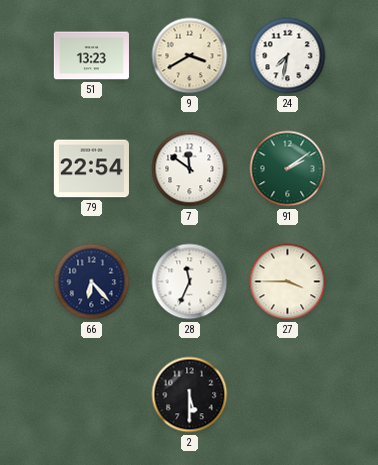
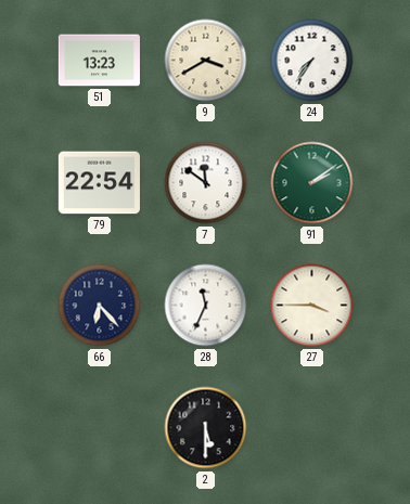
24: 7:32 -> 7:36 (312, 61)
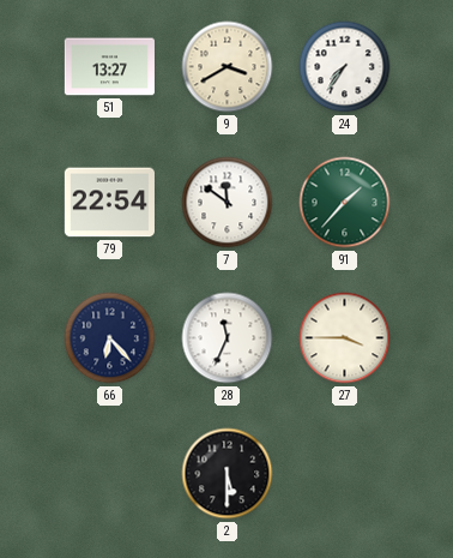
51: 13:23 -> 13:27 (109, 67)
91: 2:09 -> 1:37 (345, 203)
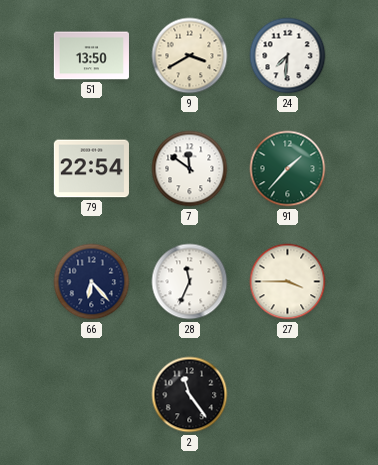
51: 13:27 -> 13:50 (91, 56)
24: 7:36 -> 7:31 (288, 56)
2: 5:30 -> 11:24 (190, 395)
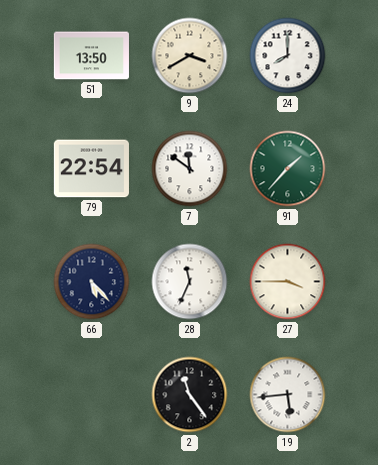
24: 7:31 -> 8:00 (288, 56)
66: 6:23 -> 5:23 (92, 282)
19: none -> 5:44 (288, 395)
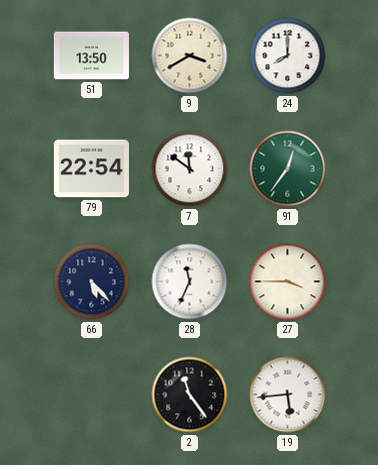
91: 1:37 -> 12:36 (288, 169)
